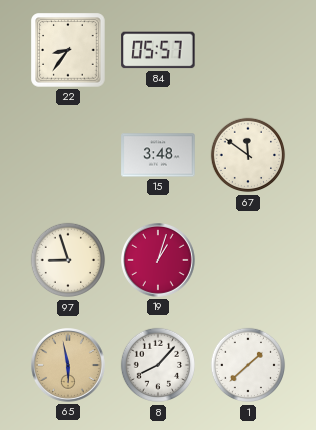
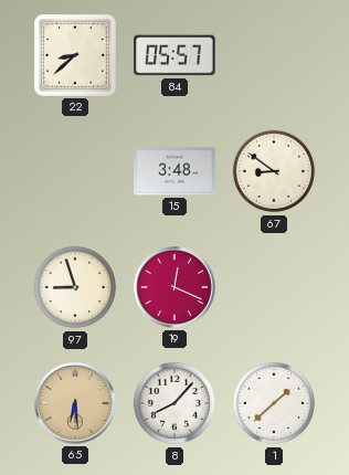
22: 8:36 -> 8:38 (75, 55)
67: 11:51 -> 8:51 (274, 171)
19: 1:03 -> 12:19 (176, 288)
65: 5:58 -> 6:29 (76, 404)
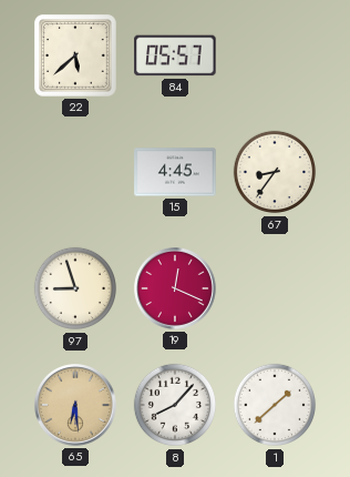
22: 8:38 -> 5:38 (75, 55)
15: 3:48 -> 4:45 (175, 172)
67: 8:51 -> 8:36 (275, 172)
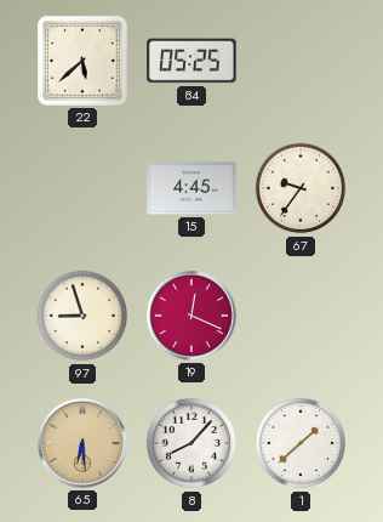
84: 05:57 -> 05:25 (191, 61)
67: 8:36 -> 9:36 (301, 188)
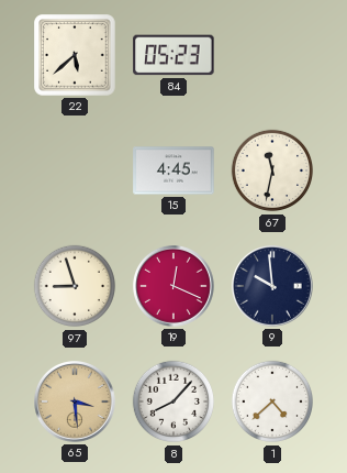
84: 05:25 -> 05:23 (173, 55)
67: 9:36 -> 11:32 (272, 170)
9: none -> 9:59 (273, 287)
65: 6:29 -> 3:29 (76, 403)
1: 1:38 -> 4:38 (272, 402)
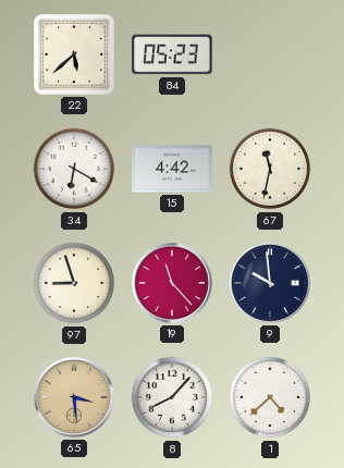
34: none -> 6:20 (74, 169)
15: 4:45 -> 4:42 (172, 169)
19: 12:19 -> 11:23 (173, 284)
